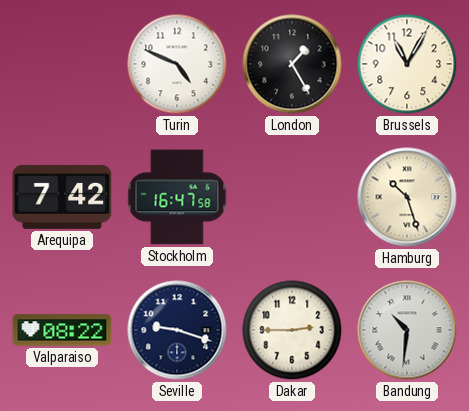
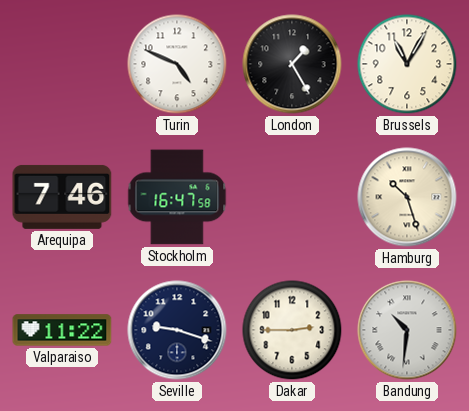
Arequipa: 7:42 -> 7:46 (62, 197)
Valparaiso: 08:22 -> 11:22 (62, 330)
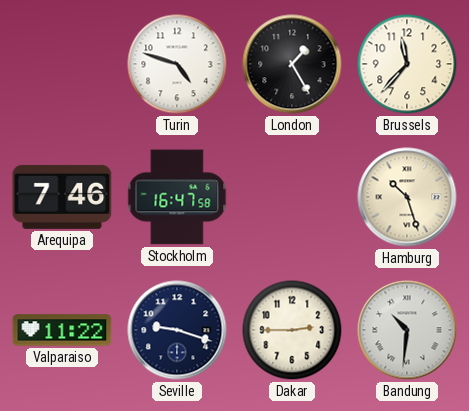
Turin: 4:49 -> 4:48 (177, 64)
Brussels: 11:05 -> 11:37 (407, 64)
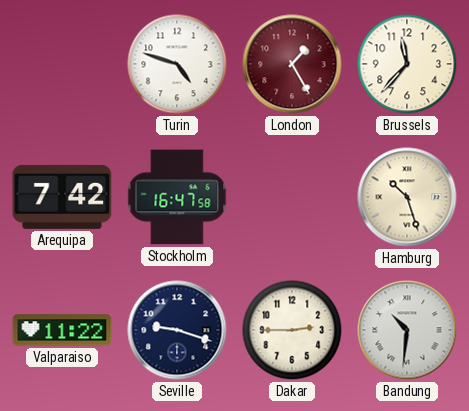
London dial: black -> burgundy (292, 64)
Arequipa: 7:46 -> 7:42 (62, 197)
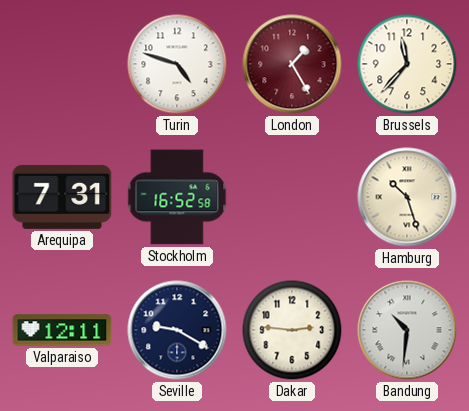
Arequipa: 7:42 -> 7:31 (62, 197)
Stockholm: 16:47 -> 16:52 (177, 197)
Valparaiso: 11:22 -> 12:11 (62, 330)
Seville: 9:18 -> 9:20 (177, 330)
Dakar: 2:45 -> 2:46 (292, 330)
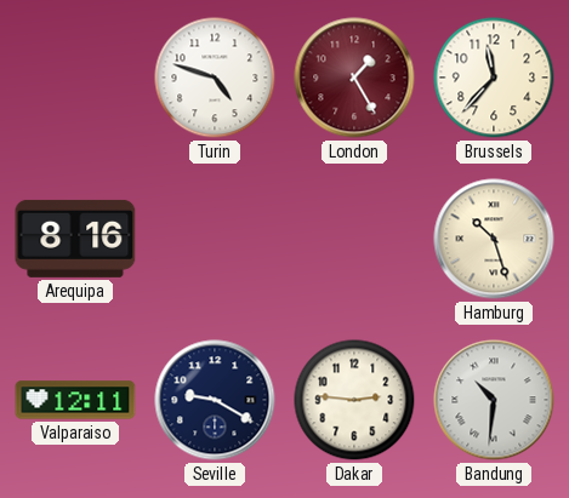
Arequipa: 7:31 -> 8:16 (75, 239)
Stockholm: 16:52 -> none (177, 197)
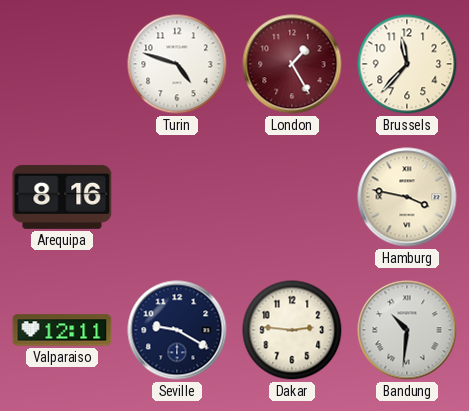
Hamburg: 10:27 -> 3:47 (407, 197)
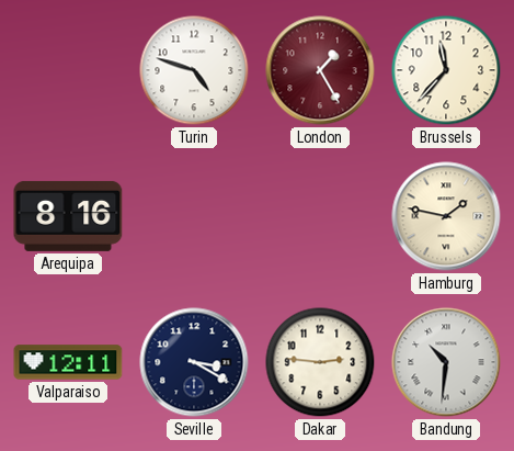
Hamburg: 3:47 -> 1:47 (446, 216)
Seville: 9:20 -> 3:20 (194, 362)
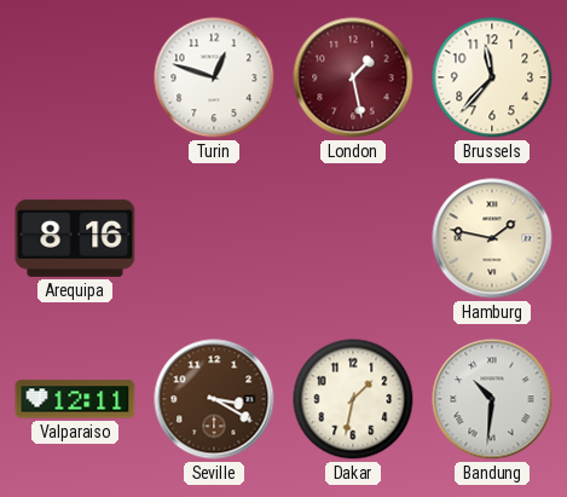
Turin: 4:48 -> 12:48 (214, 77)
London: 1:25 -> 1:28 (353, 77)
Seville dial: navy -> brown (214, 399)
Dakar: 2:46 -> 1:32 (353, 399)
